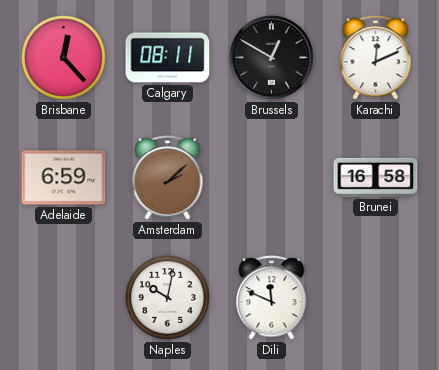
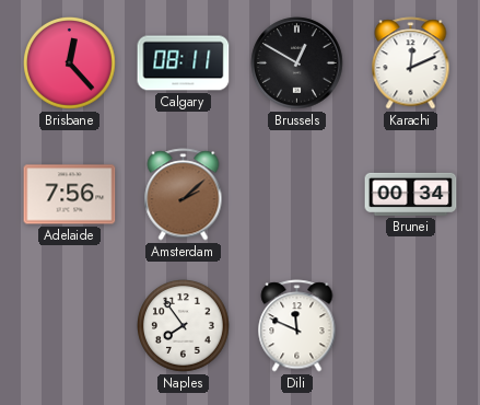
Adelaide: 6:59 -> 7:56 (70, 195)
Brunei: 16:58 -> 00:34 (411, 194)
Naples: 10:02 -> 7:54 (184, 326)
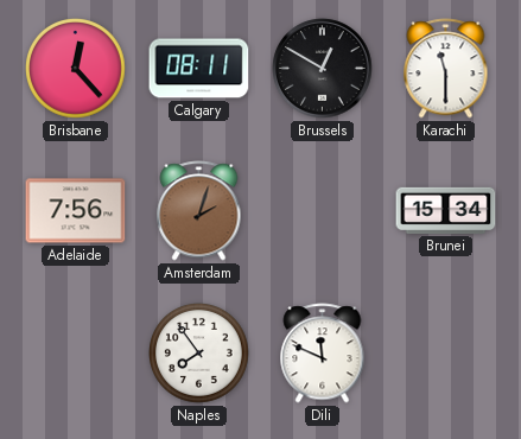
Karachi: 12:11 -> 11:30 (446, 69)
Amsterdam: 2:08 -> 2:03 (199, 211)
Brunei: 00:34 -> 15:34 (446, 210)
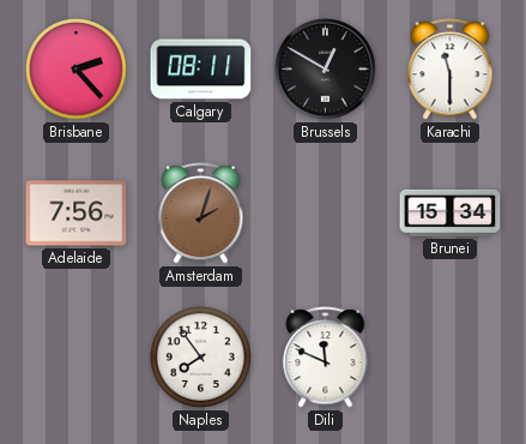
Brisbane: 12:23 -> 2:23 (77, 70)
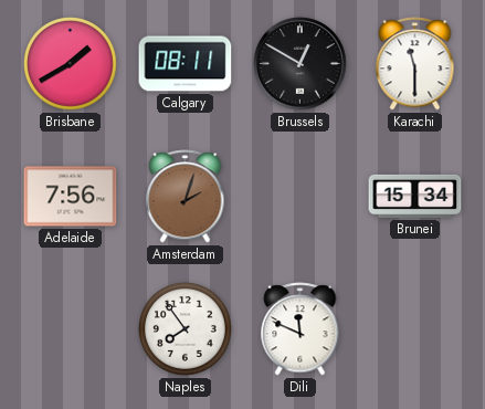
Brisbane: 2:23 -> 1:40 (71, 64)
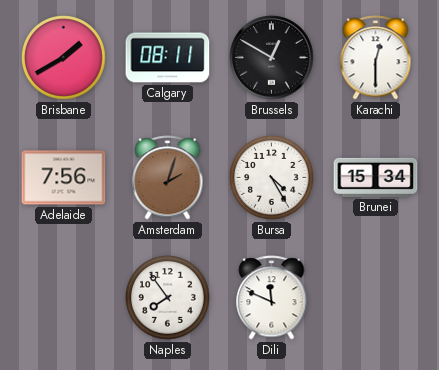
Karachi: 11:30 -> 12:30 (376, 58)
Bursa: none -> 4:25 (272, 178)
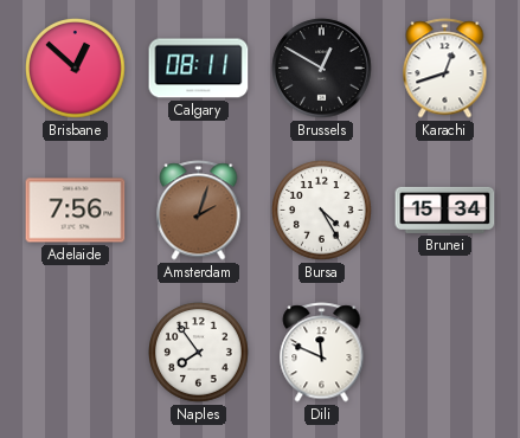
Brisbane: 1:40 -> 12:52 (76, 69)
Karachi: 12:30 -> 12:42 (445, 69)
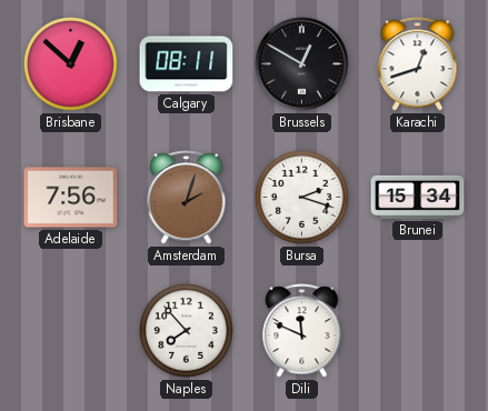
Bursa: 4:25 -> 2:18 (302, 198)
Naples: 7:54 -> 7:53 (187, 331)
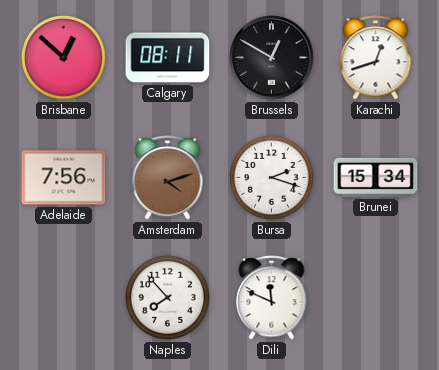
Amsterdam: 2:03 -> 4:12 (168, 178)
